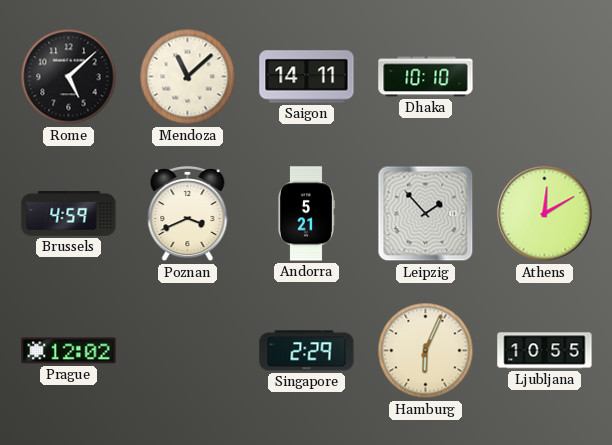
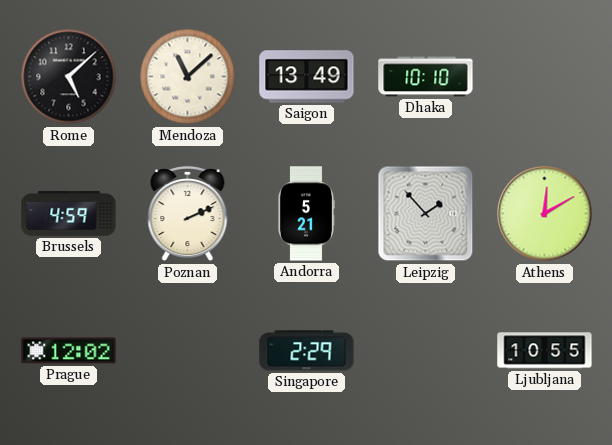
Saigon: 14:11 -> 13:49 (307, 77)
Poznan: 3:41 -> 2:11 (188, 214)
Hamburg: 6:04 -> none (426, 351)
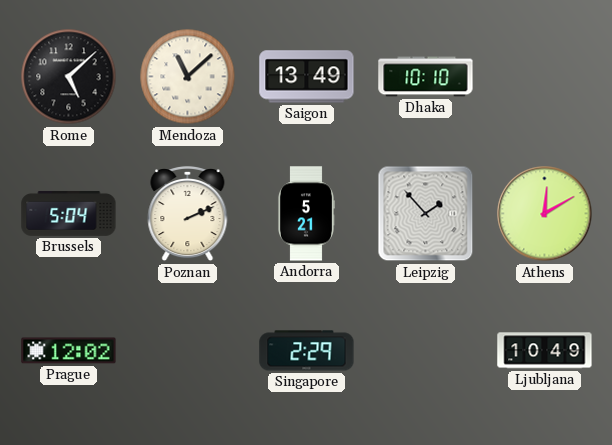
Brussels: 4:59 -> 5:04 (69, 213)
Ljubljana: 10:55 -> 10:49 (545, 351)
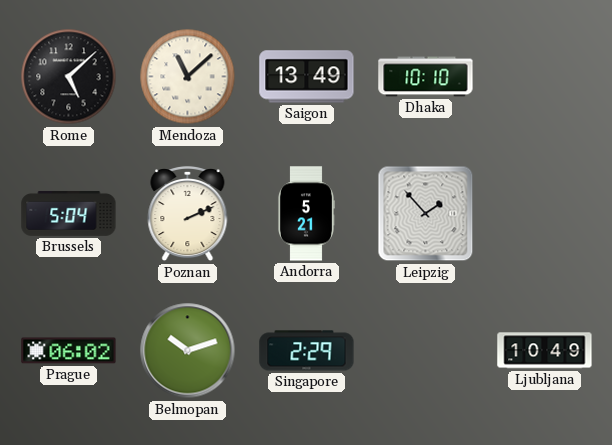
Athens: 12:10 -> none (545, 214)
Prague: 12:02 -> 06:02 (69, 351)
Belmopan: none -> 10:12 (188, 351)
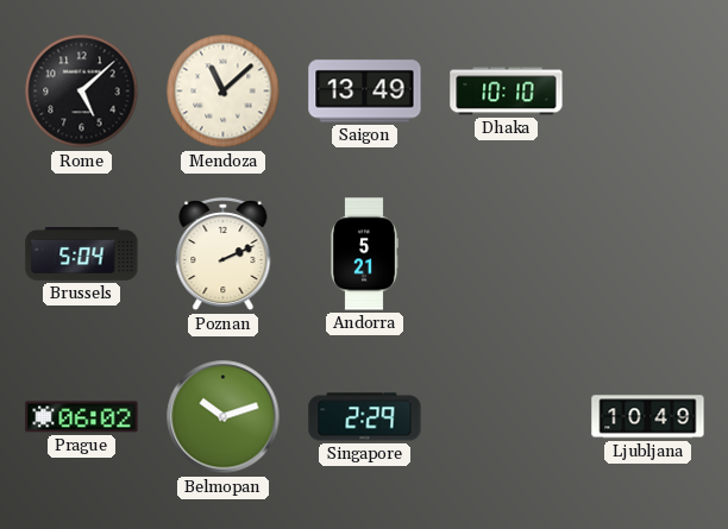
Leipzig: 1:53 -> none (426, 214)
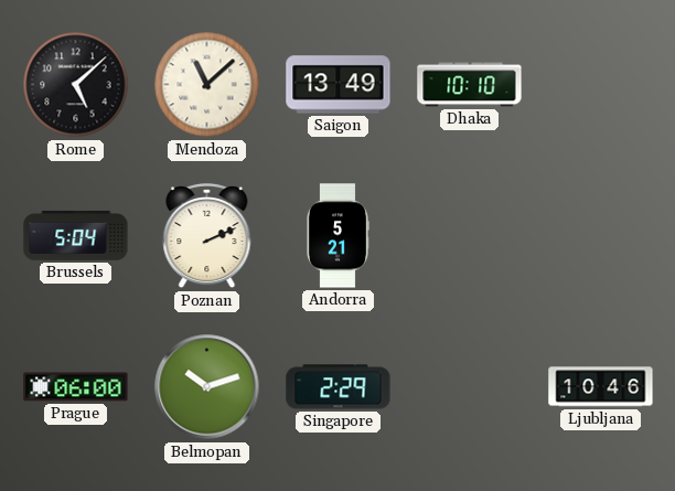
Prague: 06:02 -> 06:00 (76, 387)
Ljubljana: 10:49 -> 10:46 (601, 387)
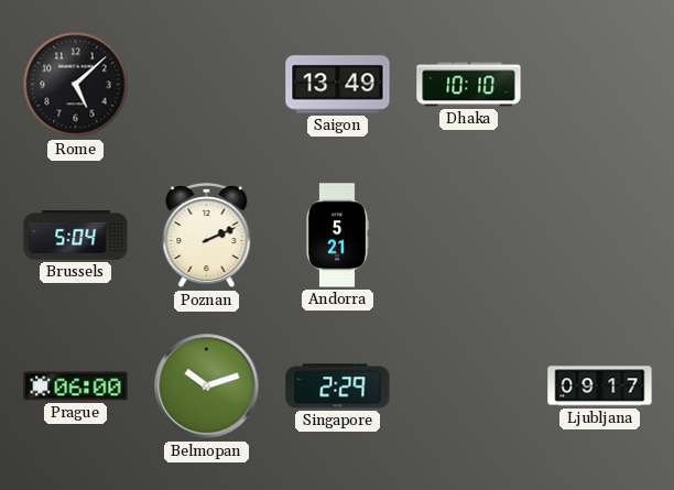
Mendoza: 11:08 -> none (207, 85)
Ljubljana: 10:46 -> 09:17 (600, 386)
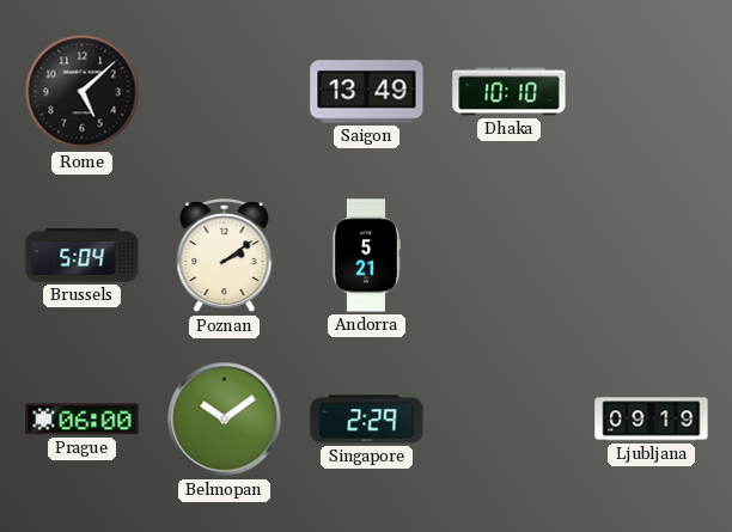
Poznan: 2:11 -> 2:09 (225, 256)
Belmopan: 10:12 -> 10:09 (225, 420)
Ljubljana: 09:17 -> 09:19 (652, 420)
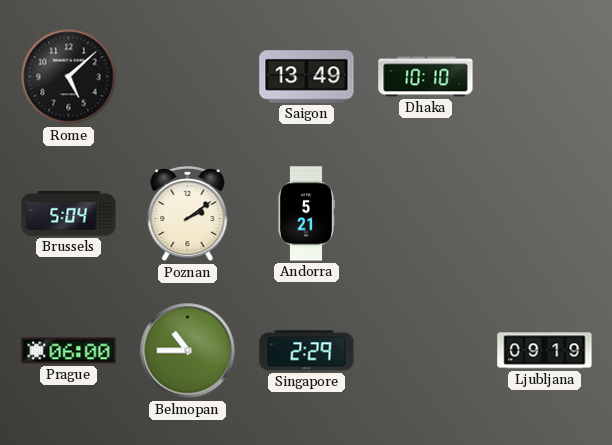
Belmopan: 10:09 -> 10:45 (188, 351)
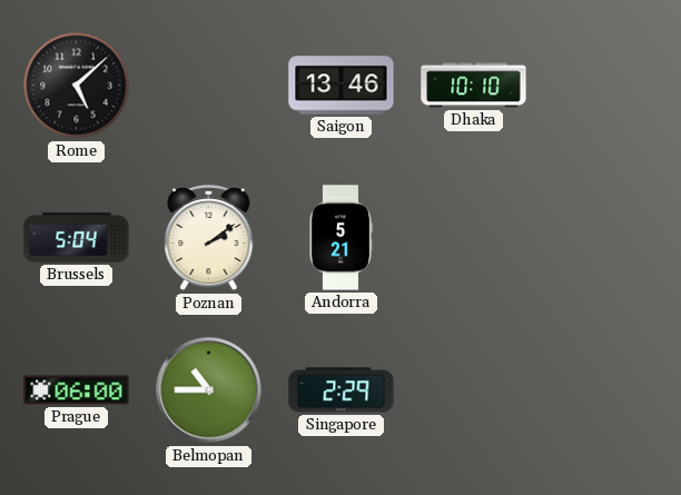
Saigon: 13:49 -> 13:46 (342, 86)
Ljubljana: 09:19 -> none (545, 351)
